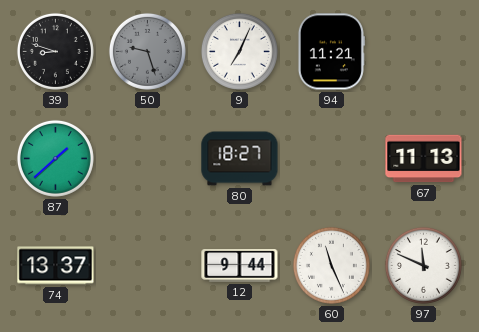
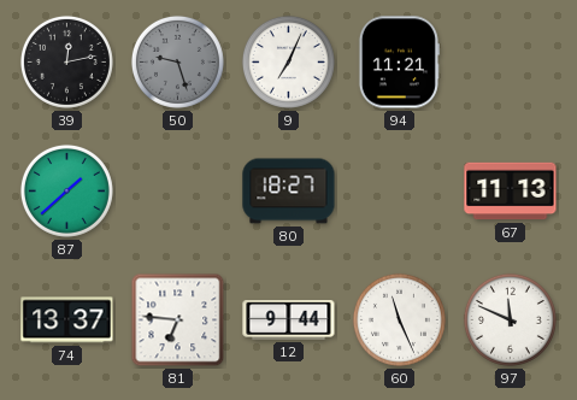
39: 8:48 -> 12:13 (66, 61)
81: none -> 6:46 (178, 320)
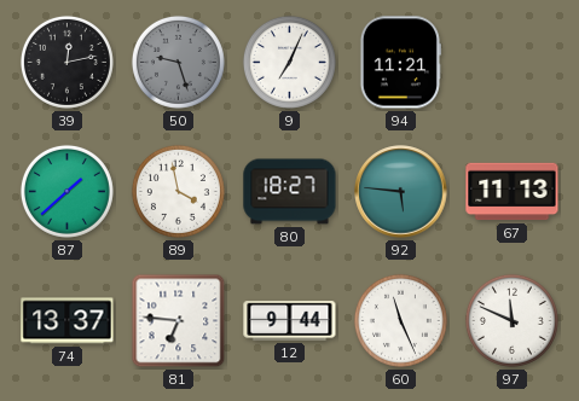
89: none -> 3:58 (178, 191)
92: none -> 5:46 (401, 192)
